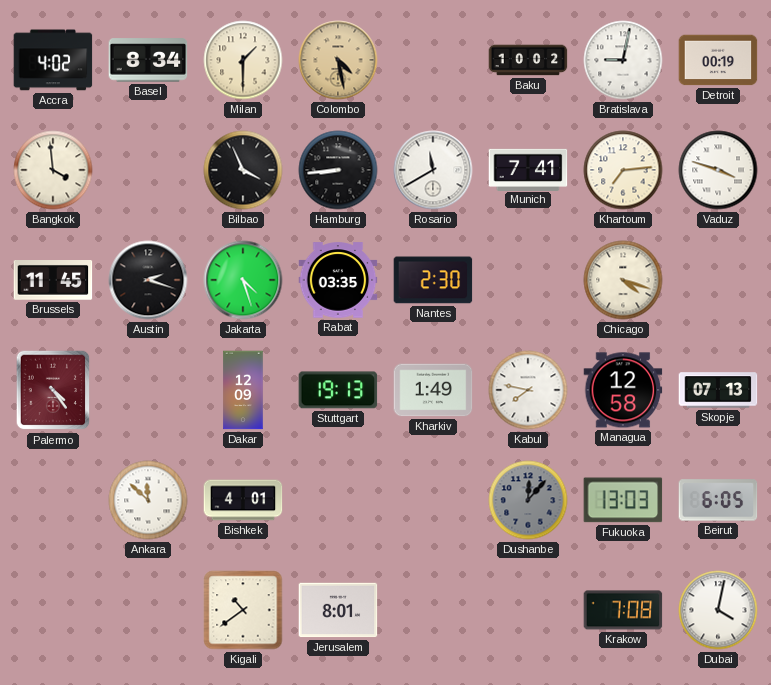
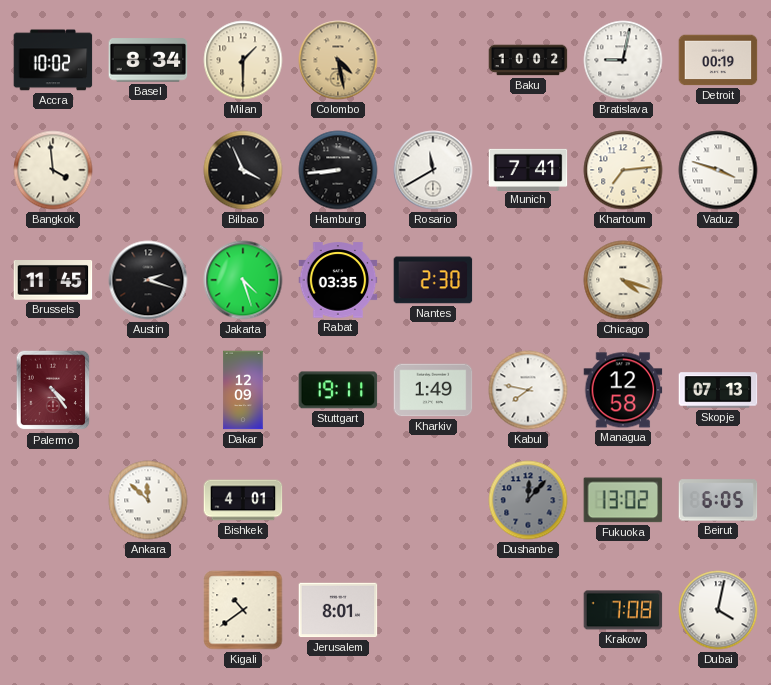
Accra: 4:02 -> 10:02 (53, 60)
Stuttgart: 19:13 -> 19:11 (338, 390)
Fukuoka: 13:03 -> 13:02 (623, 500)
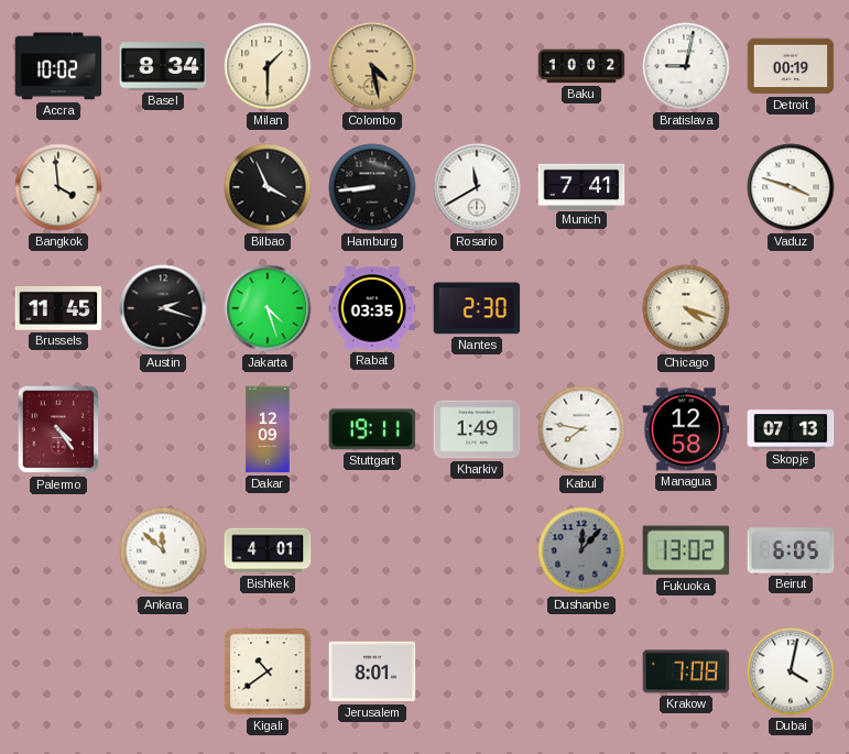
Khartoum: 7:14 -> none (623, 170)
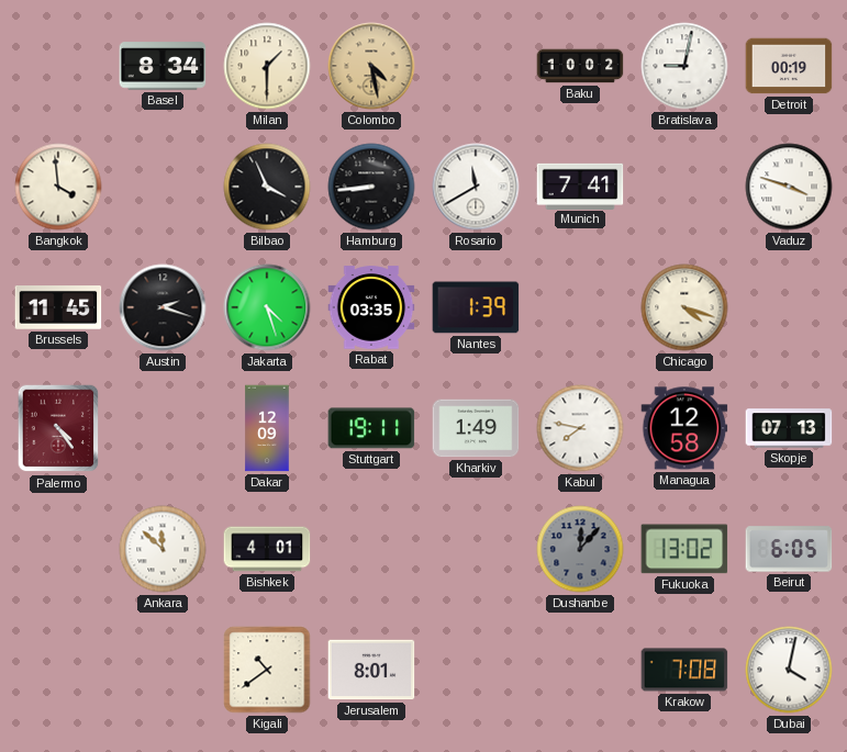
Accra: 10:02 -> none (58, 66)
Nantes: 2:30 -> 1:39 (476, 307)
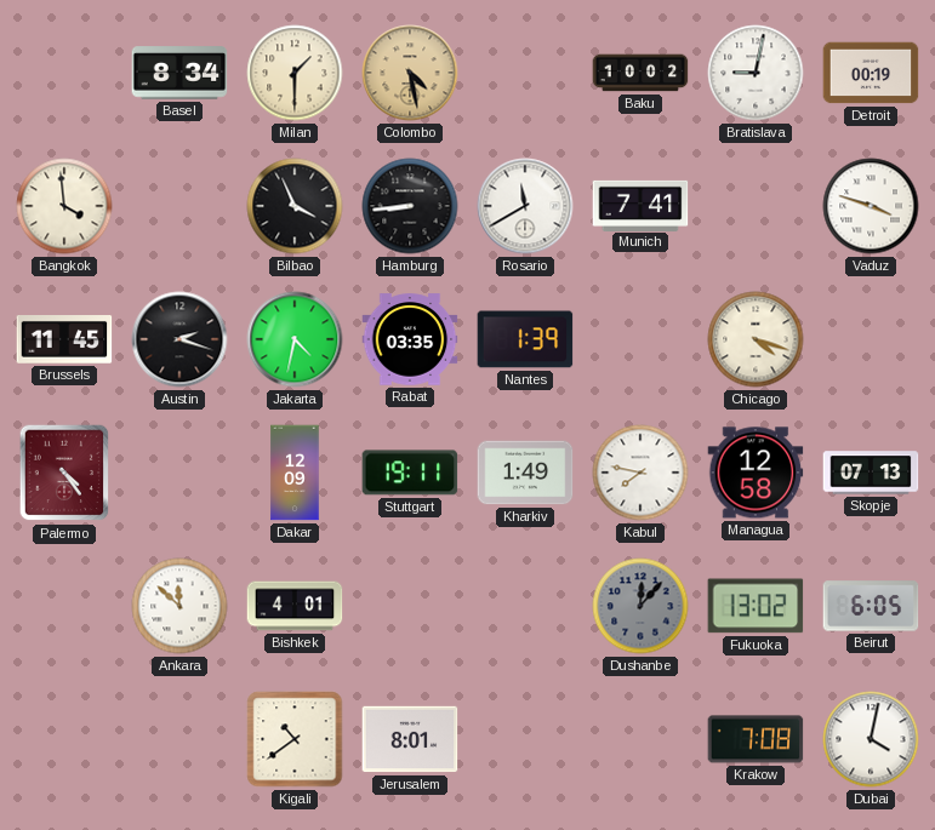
Jakarta: 4:27 -> 4:32 (295, 339)
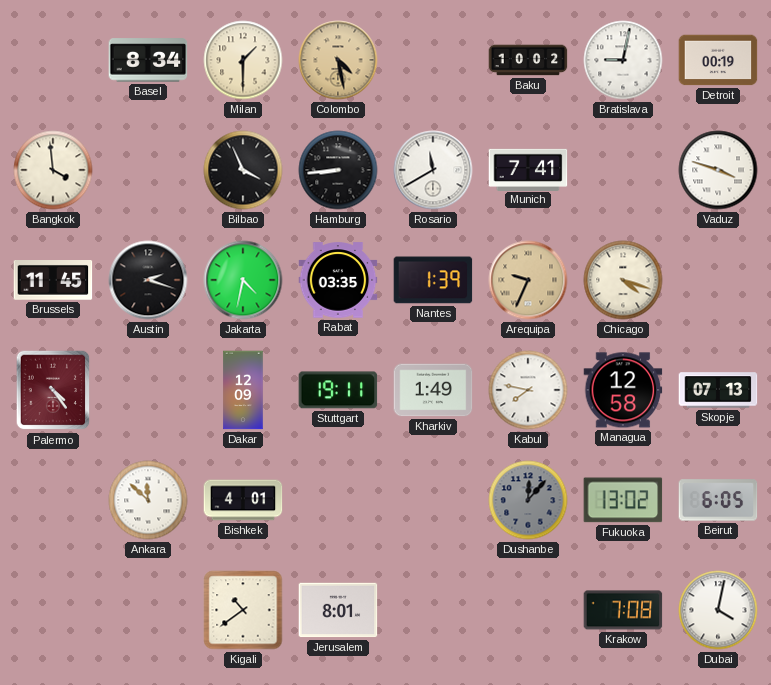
Arequipa: none -> 9:34 (528, 280)
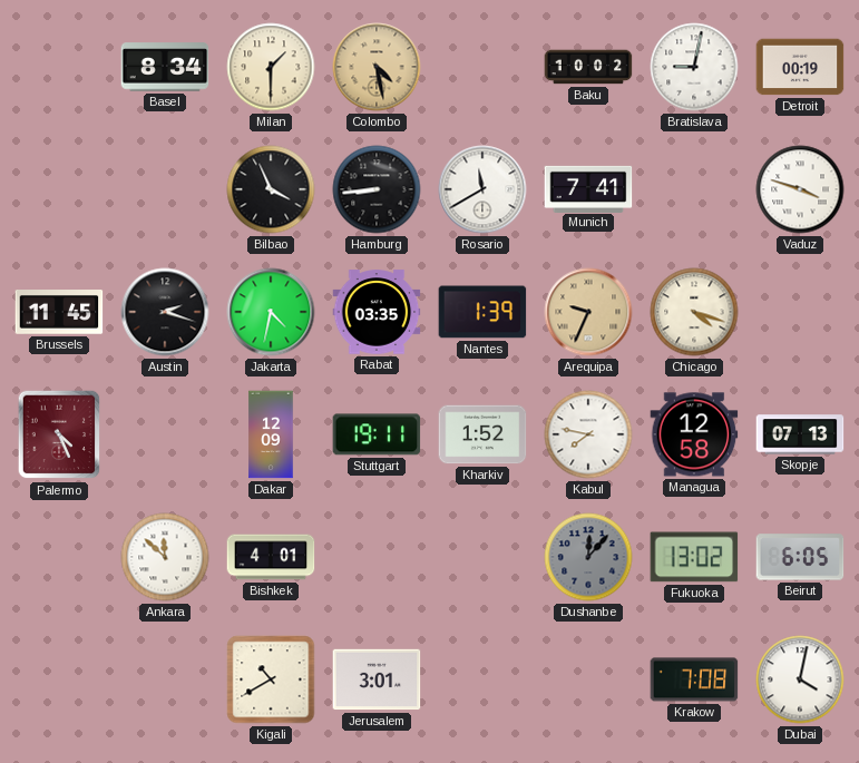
Bangkok: 3:59 -> none (53, 170)
Palermo: 4:24 -> 4:26 (59, 434)
Kharkiv: 1:49 -> 1:52 (482, 434)
Kigali: 10:39 -> 10:40 (271, 679)
Jerusalem: 8:01 -> 3:01 (377, 679)
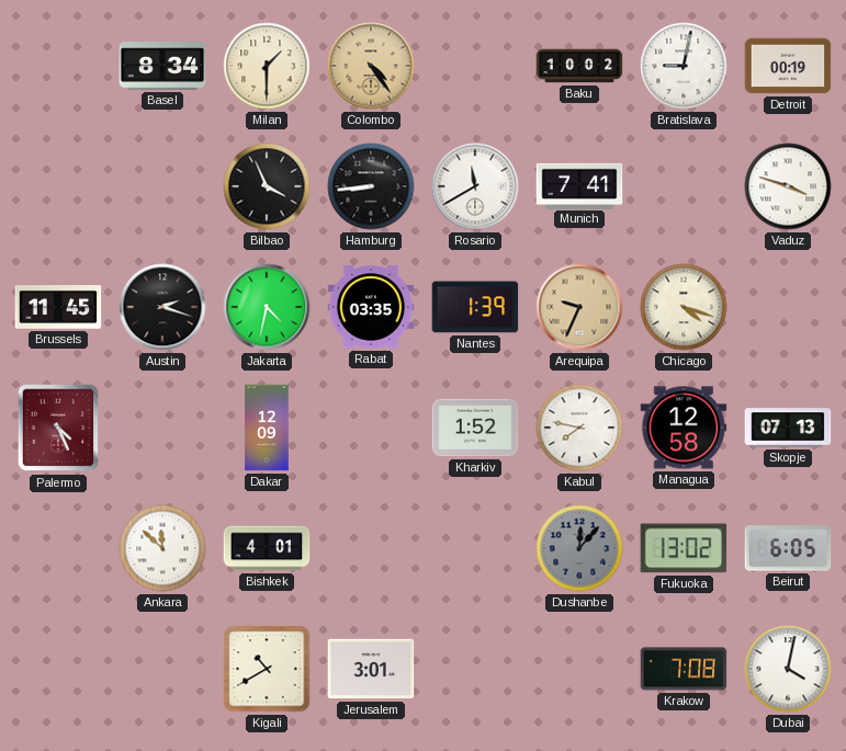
Colombo: 4:28 -> 4:24 (371, 66)
Stuttgart: 19:11 -> none (377, 434)
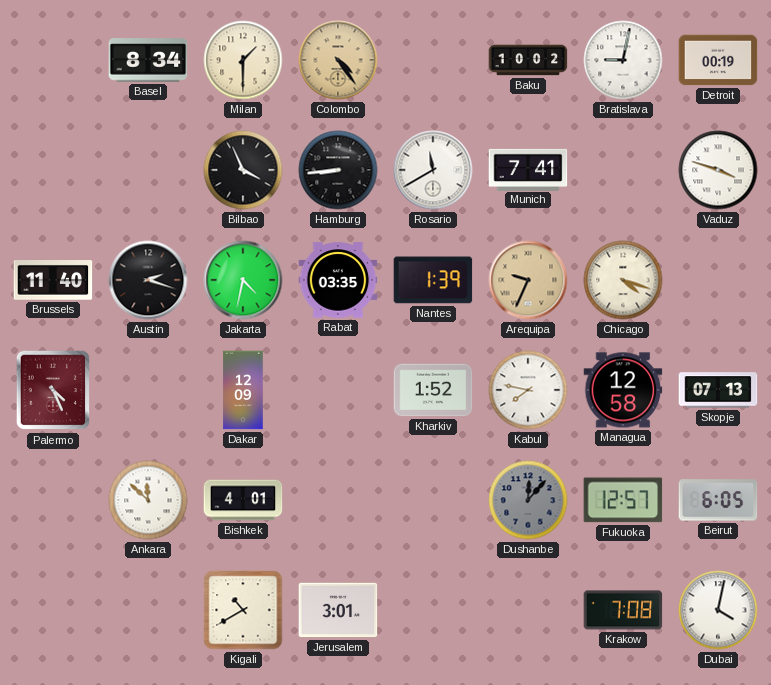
Brussels: 11:45 -> 11:40 (53, 281)
Fukuoka: 13:02 -> 12:57 (623, 500)
